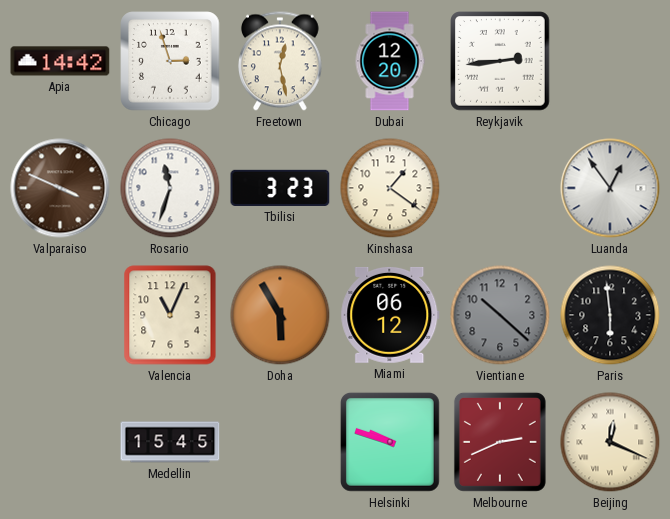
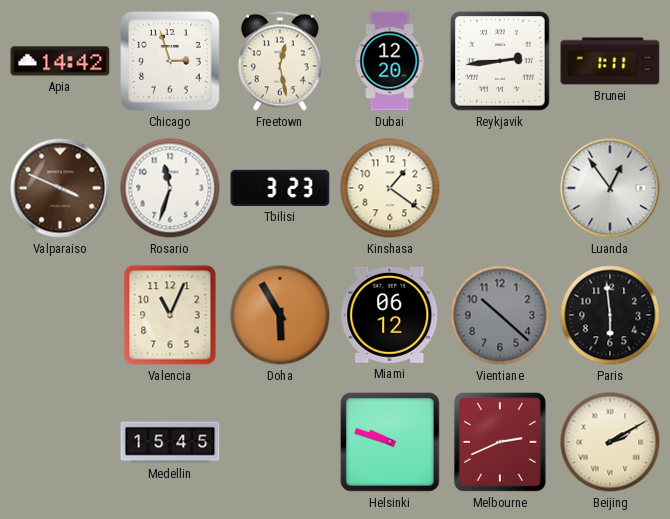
Brunei: none -> 1:11 (610, 61)
Beijing: 12:19 -> 2:10 (610, 442)
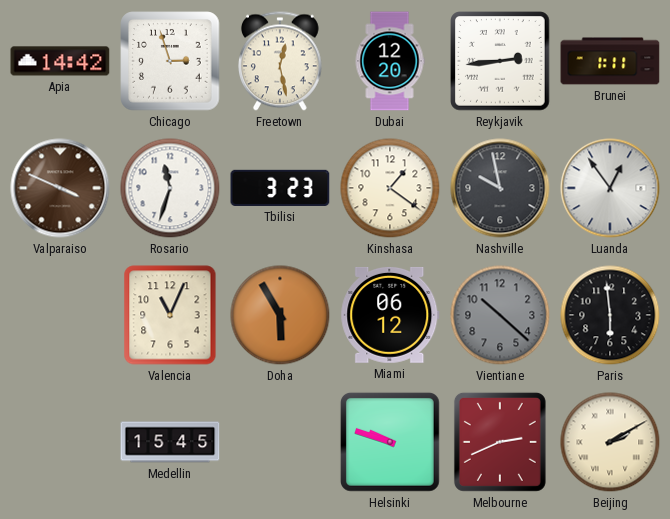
Nashville: none -> 9:58 (500, 188)
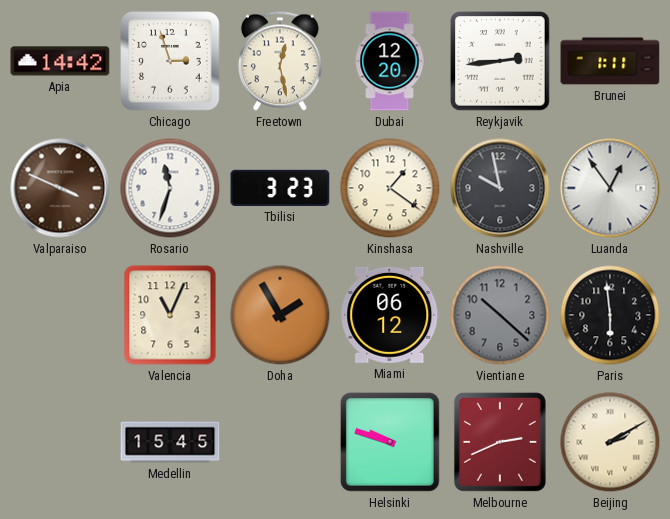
Doha: 5:55 -> 1:55 (280, 315)
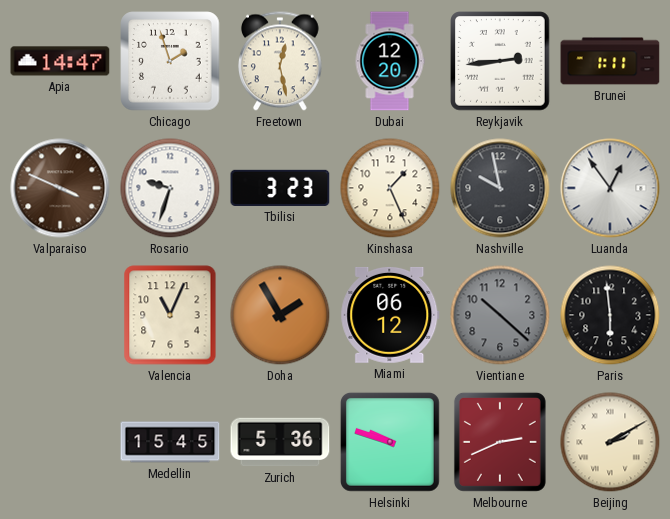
Apia: 14:42 -> 14:47 (60, 61)
Chicago: 2:57 -> 1:57 (170, 61)
Rosario: 11:33 -> 9:33 (170, 188)
Kinshasa: 1:21 -> 1:26 (390, 188)
Zurich: none -> 5:36 (280, 442)
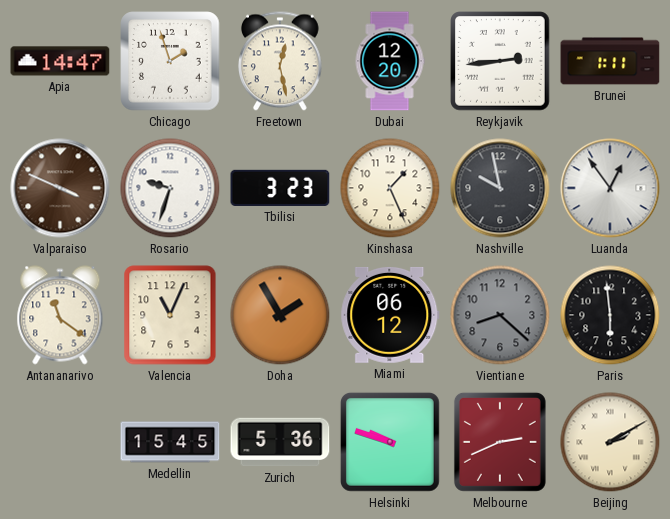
Antananarivo: none -> 11:21 (60, 315)
Vientiane: 10:22 -> 8:22 (500, 315)
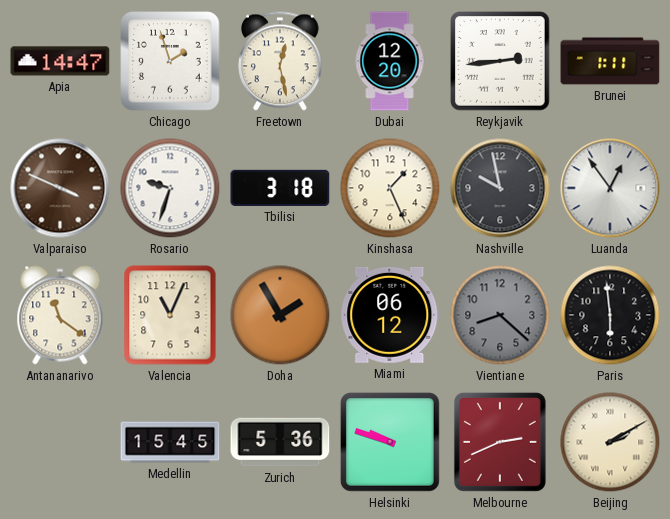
Tbilisi: 3:23 -> 3:18 (280, 188)
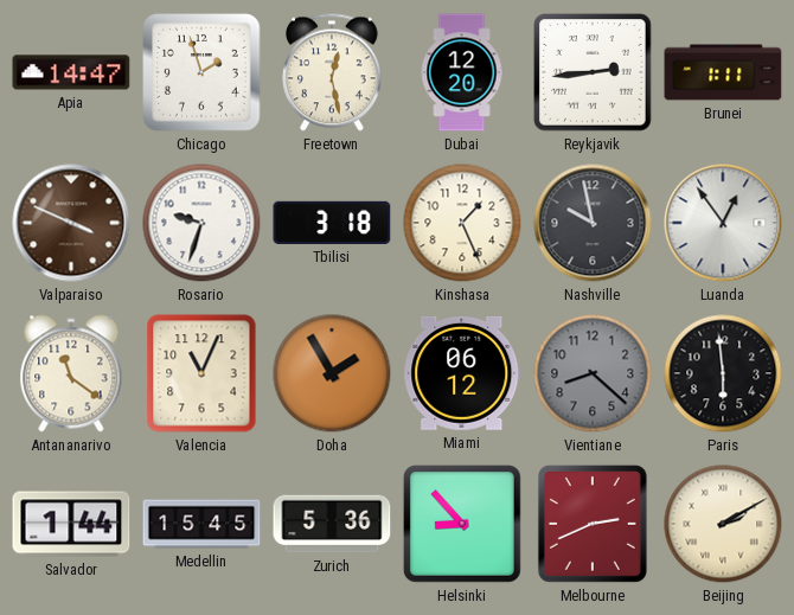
Salvador: none -> 1:44 (71, 524)
Helsinki: 9:48 -> 8:53 (462, 524)
